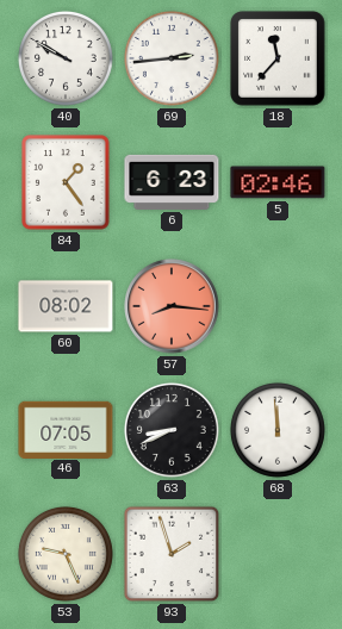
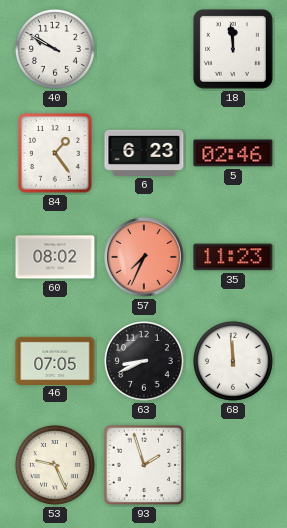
69: 2:44 -> none (172, 58)
18: 11:37 -> 11:59 (233, 49)
57: 8:16 -> 7:34 (144, 257)
35: none -> 11:23 (233, 257)
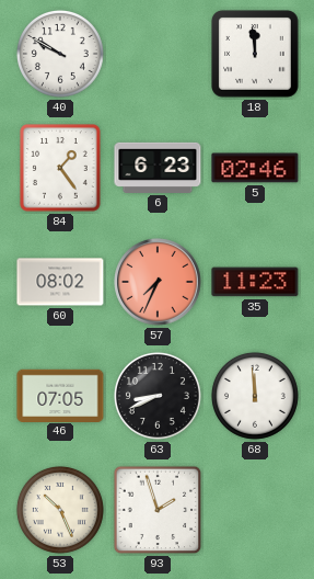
53: 9:26 -> 10:26 (60, 510)
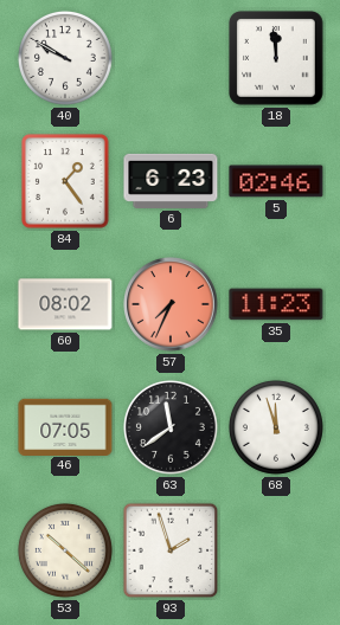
63: 8:41 -> 11:39 (171, 427)
68: 11:59 -> 11:57 (276, 427)
53: 10:26 -> 10:22 (65, 550)
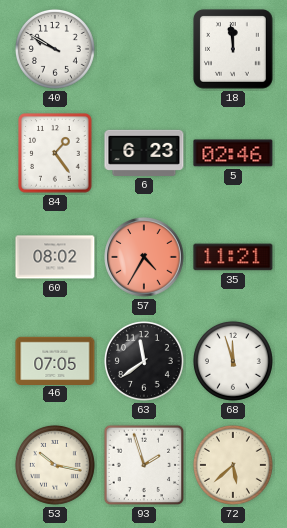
57: 7:34 -> 4:35 (144, 257)
35: 11:23 -> 11:21 (233, 257)
53: 10:22 -> 10:17 (55, 465)
72: none -> 5:38 (233, 465)
